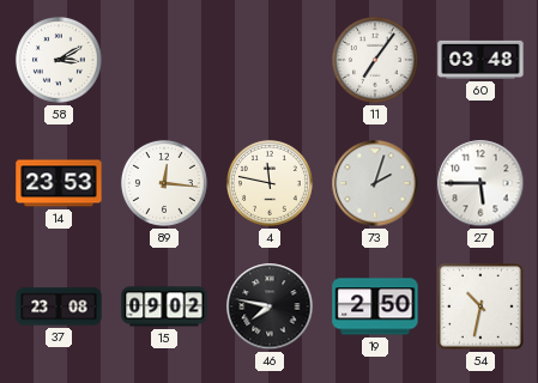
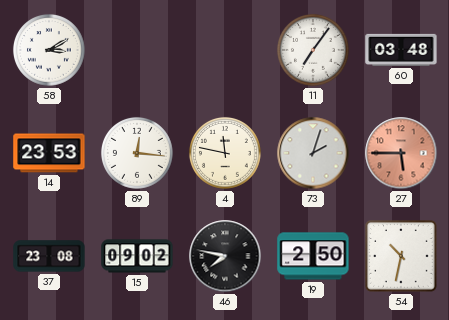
27 dial: white -> salmon (401, 153)
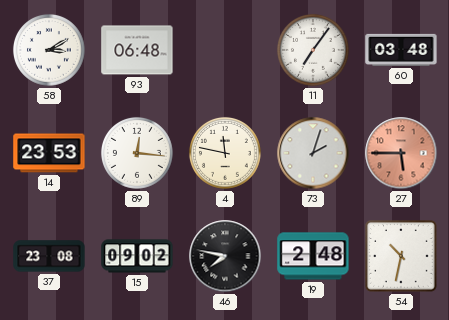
93: none -> 06:48 (137, 50)
19: 2:50 -> 2:48 (313, 256)
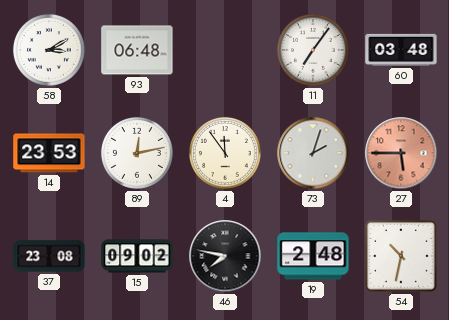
89: 12:16 -> 12:13 (137, 153)
4: 11:47 -> 11:54 (225, 153)
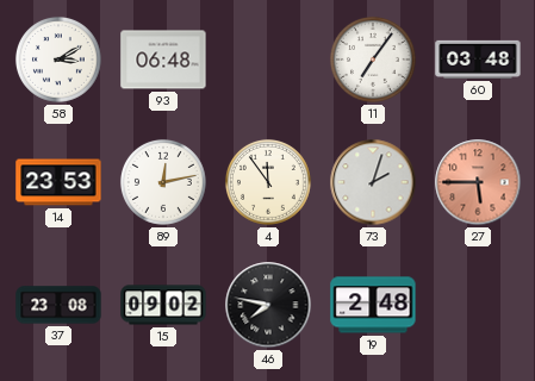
54: 10:32 -> none (402, 257)
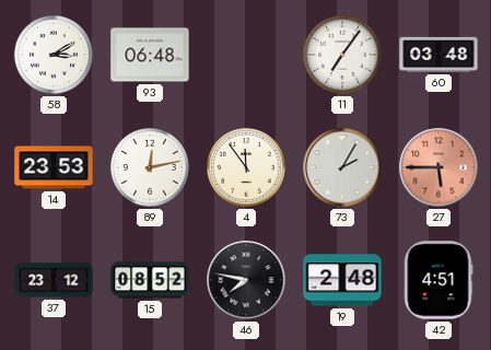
73: 2:03 -> 2:05 (342, 167)
37: 23:08 -> 23:12 (54, 280)
15: 09:02 -> 08:52 (150, 280)
42: none -> 4:51 (439, 280)
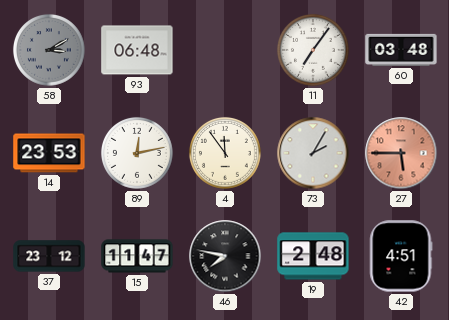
58 dial: white -> grey (49, 50)
15: 08:52 -> 11:47 (137, 256)
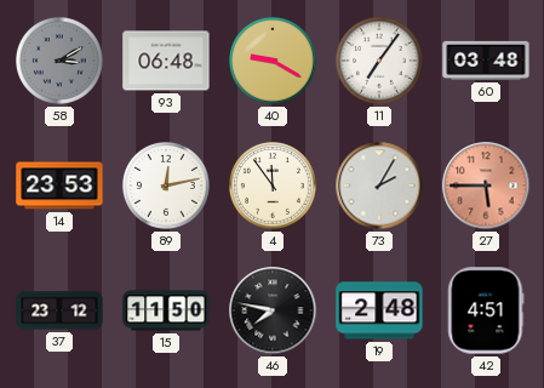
40: none -> 9:20 (273, 61)
15: 11:47 -> 11:50 (166, 310)
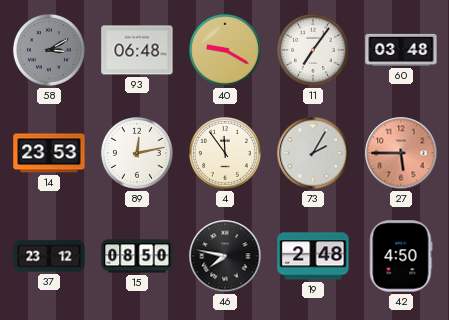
15: 11:50 -> 08:50 (137, 256)
42: 4:51 -> 4:50 (401, 256)
